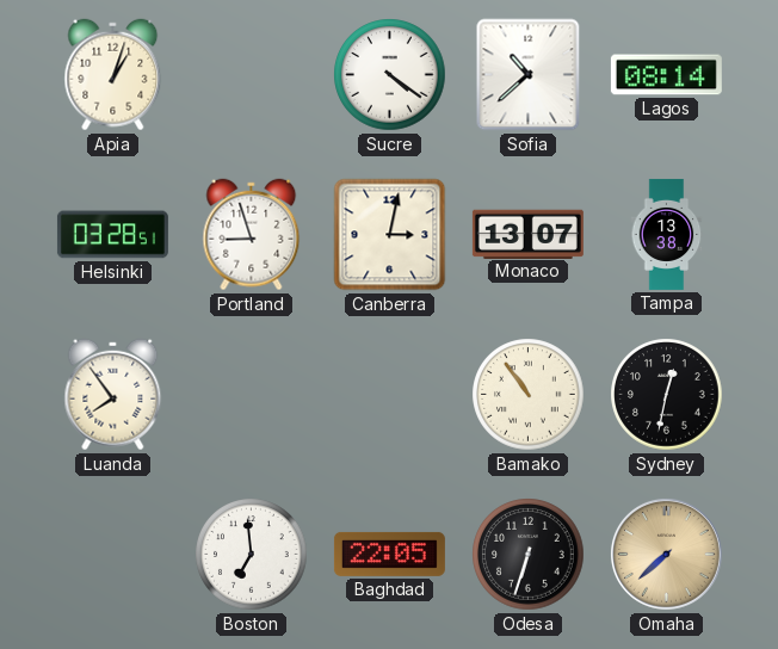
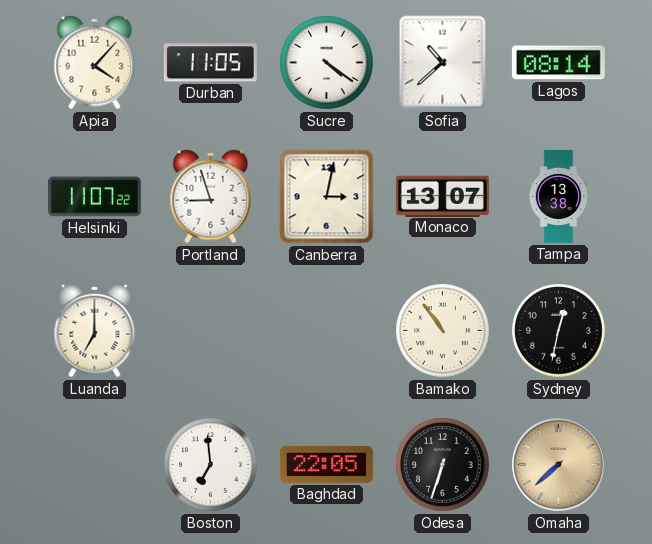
Apia: 1:03 -> 4:07 (95, 63)
Durban: none -> 11:05 (210, 63)
Helsinki: 03:28 -> 11:07 (94, 197)
Luanda: 7:54 -> 7:00 (95, 331)
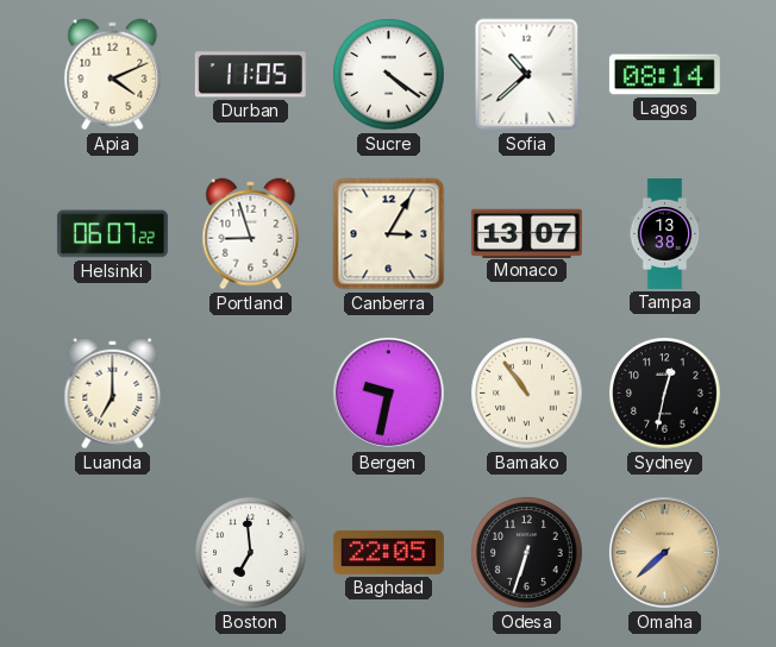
Apia: 4:07 -> 4:11 (113, 75)
Helsinki: 11:07 -> 06:07 (112, 234)
Canberra: 3:02 -> 3:05 (389, 234)
Bergen: none -> 9:32 (388, 392)
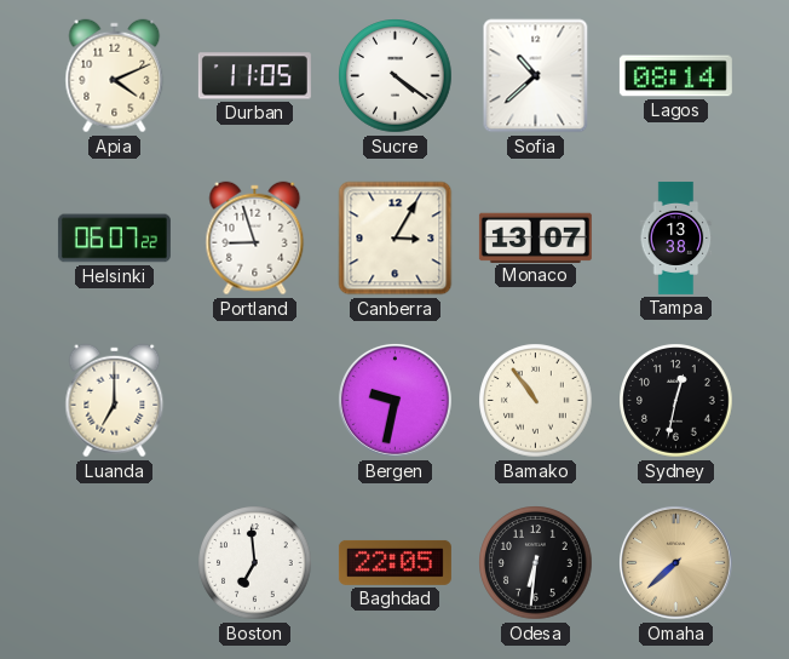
Odesa: 6:33 -> 6:31 (536, 563)
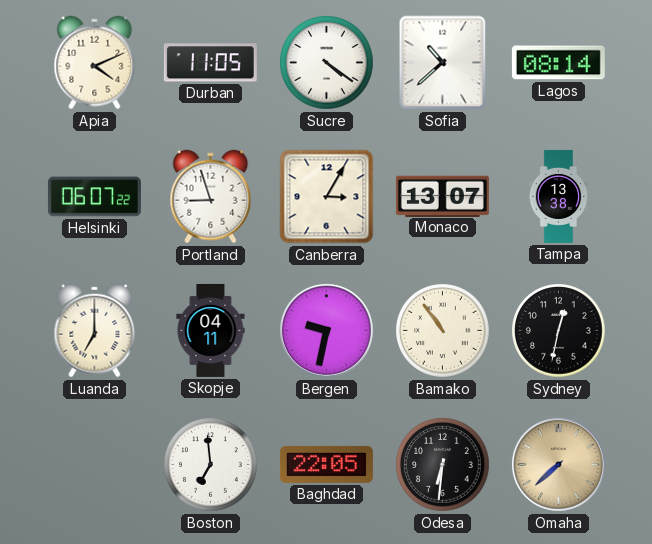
Skopje: none -> 04:11 (211, 330)
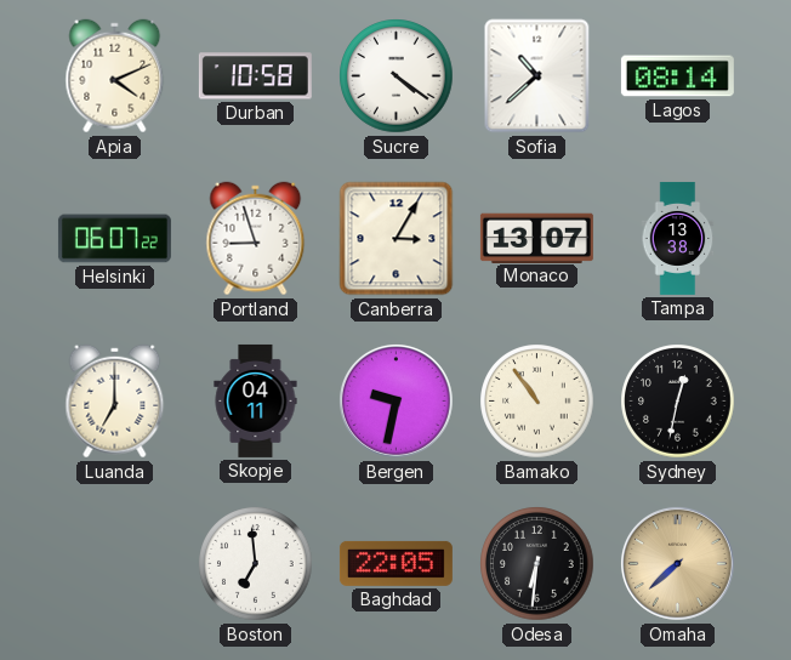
Durban: 11:05 -> 10:58 (255, 76)
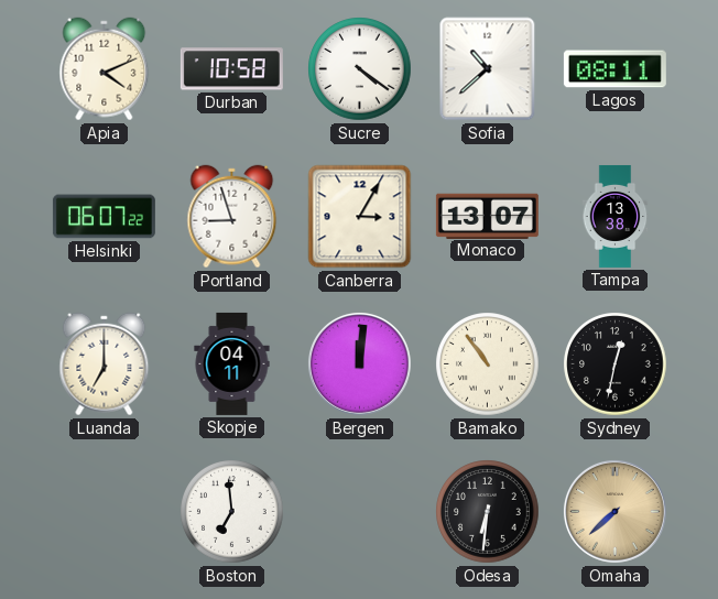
Lagos: 08:14 -> 08:11 (614, 69)
Bergen: 9:32 -> 12:01 (359, 363)
Baghdad: 22:05 -> none (395, 563)
